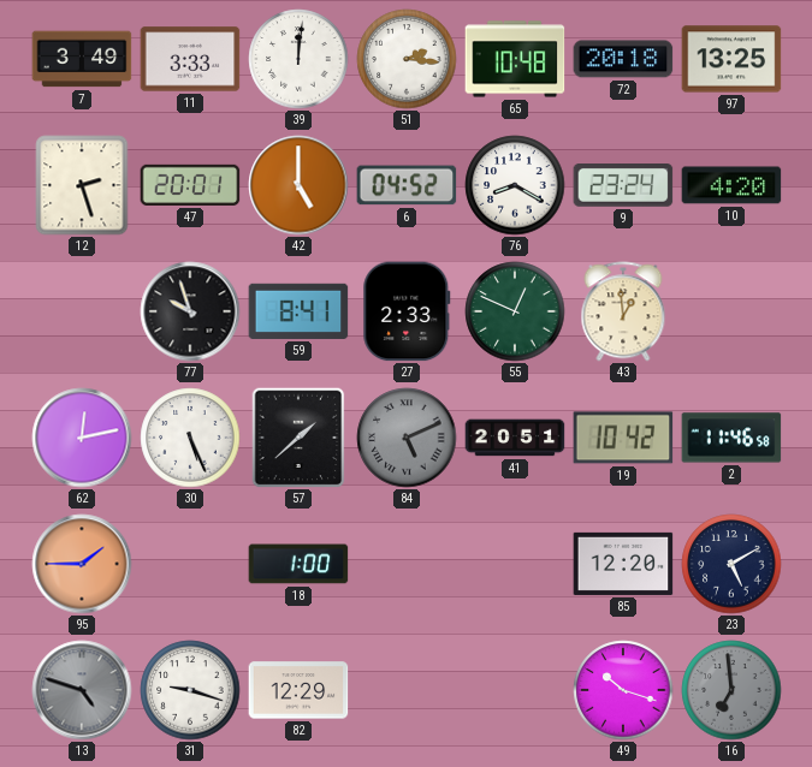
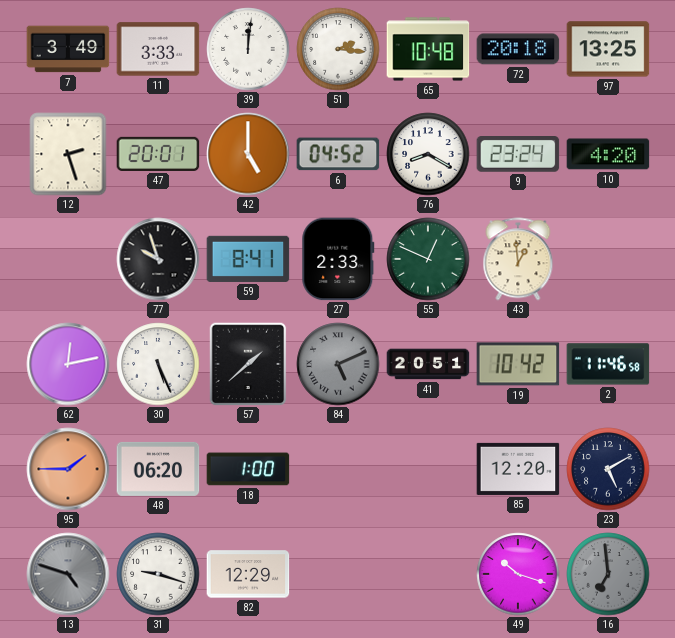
48: none -> 06:20 (158, 469)
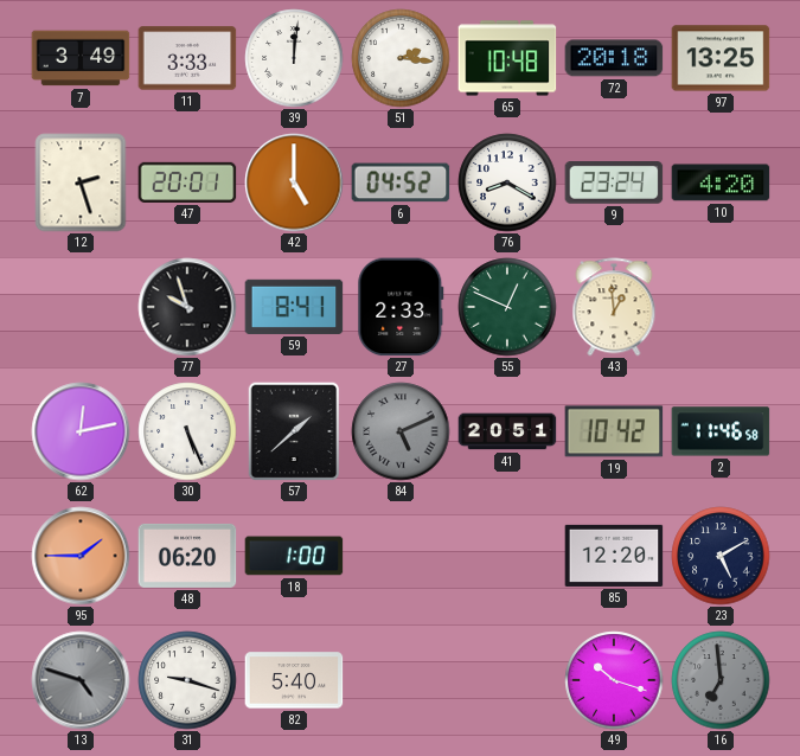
82: 12:29 -> 5:40 (294, 680)
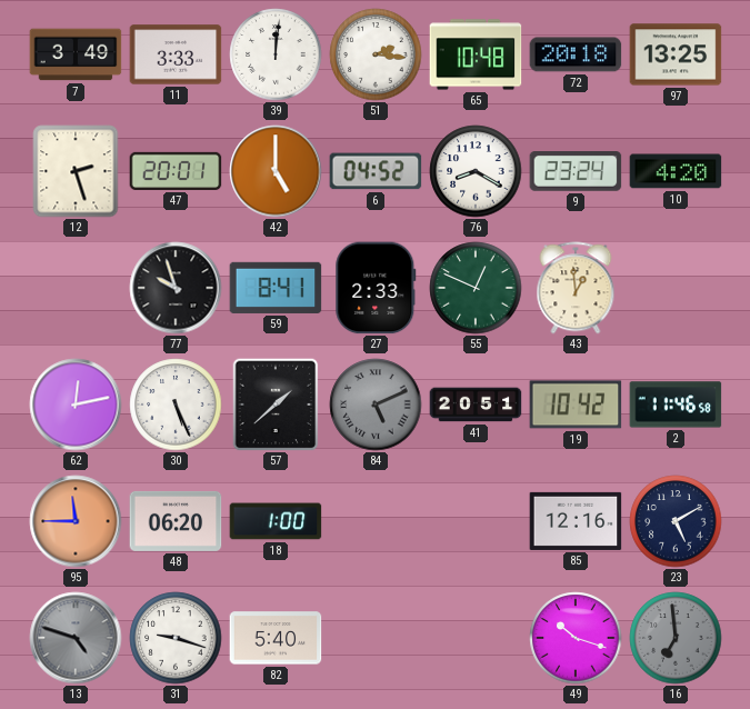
95: 1:45 -> 11:45 (76, 521)
85: 12:20 -> 12:16 (576, 521)
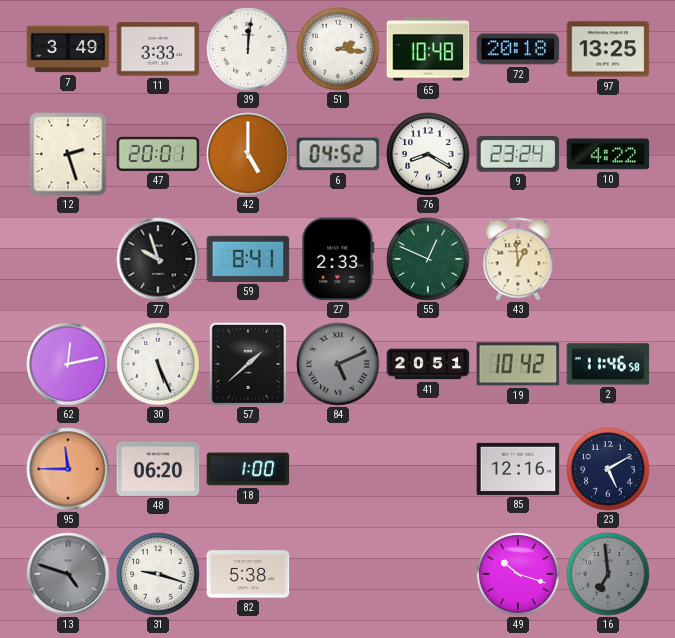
10: 4:20 -> 4:22 (608, 154)
82: 5:40 -> 5:38 (248, 574)
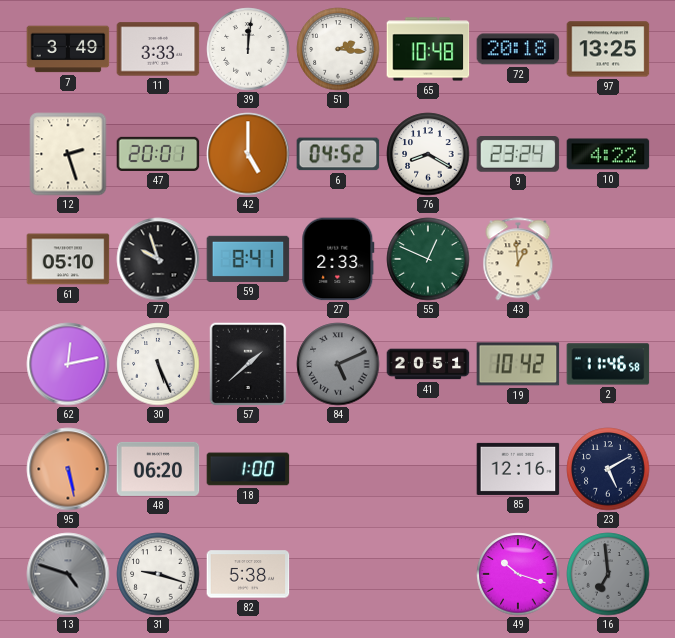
61: none -> 05:10 (68, 259)
95: 11:45 -> 5:28 (68, 469)
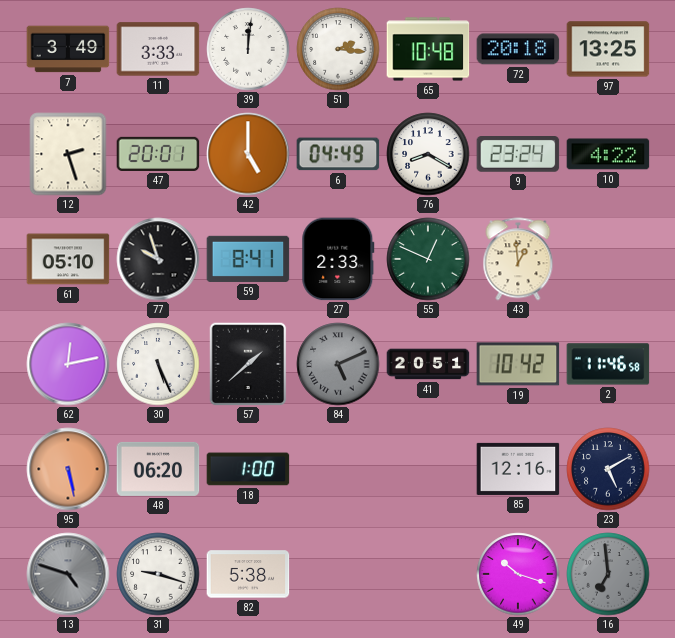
6: 04:52 -> 04:49 (338, 154)
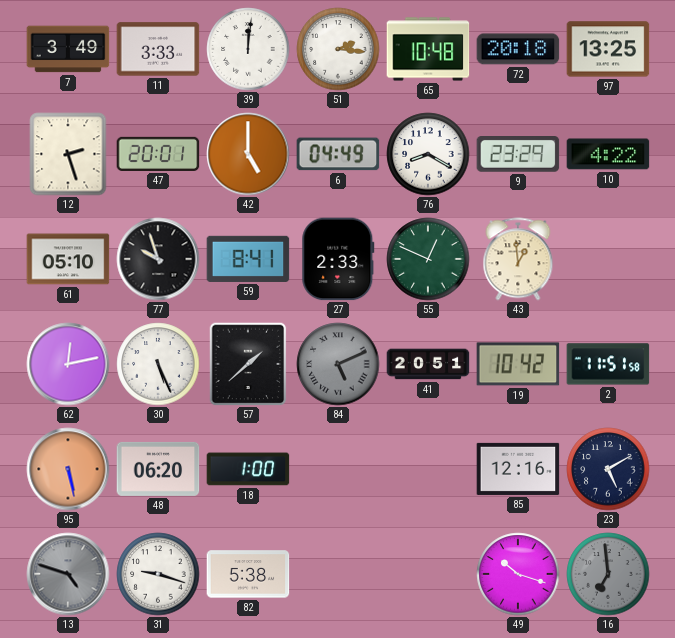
9: 23:24 -> 23:29 (518, 155)
2: 11:46 -> 11:51 (608, 364)
